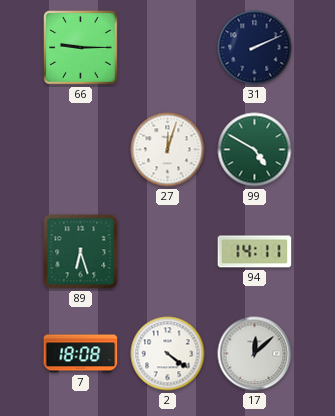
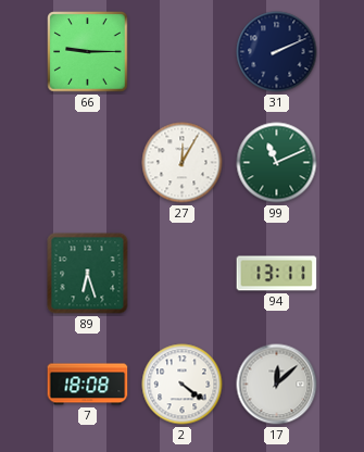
27: 12:03 -> 12:05 (183, 163)
99: 4:50 -> 11:11 (277, 163)
94: 14:11 -> 13:11 (277, 274)
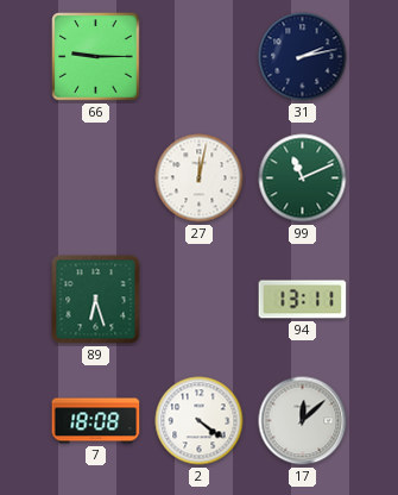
31: 2:11 -> 2:13 (303, 57)
27: 12:05 -> 12:02 (200, 178)
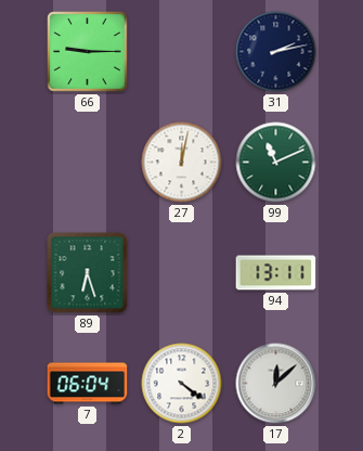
7: 18:08 -> 06:04 (88, 384)
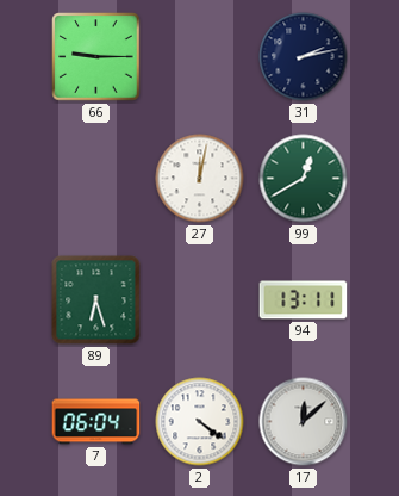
99: 11:11 -> 12:40 (304, 179)
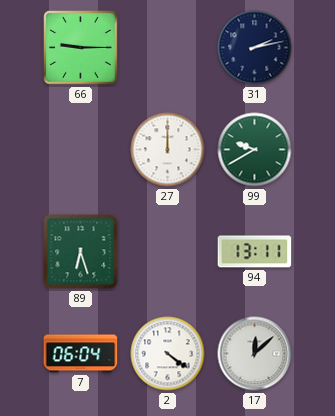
27: 12:02 -> 12:00 (168, 150)
99: 12:40 -> 9:40 (255, 150)
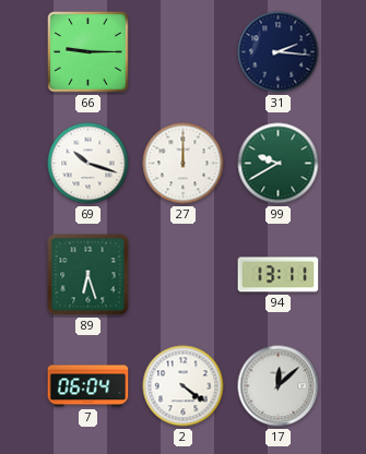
31: 2:13 -> 2:16 (279, 52)
69: none -> 10:18 (88, 164)
